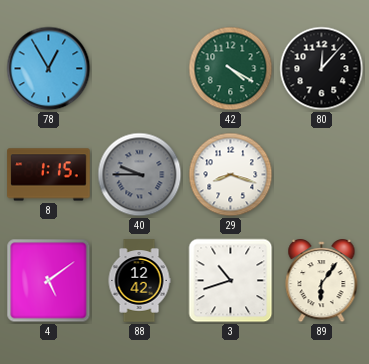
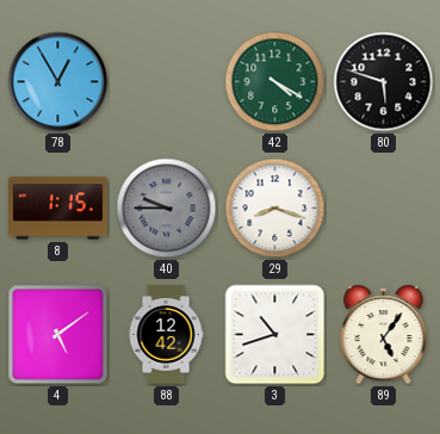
80: 12:07 -> 5:48 (384, 82)
89: 6:06 -> 5:06 (384, 336)
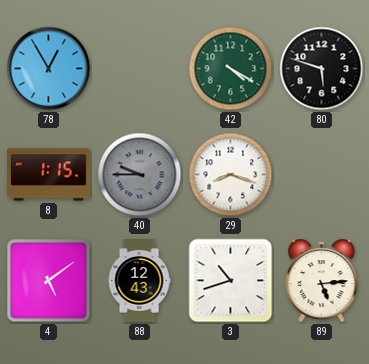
88: 12:42 -> 12:43 (139, 281)
89: 5:06 -> 5:14 (322, 282)
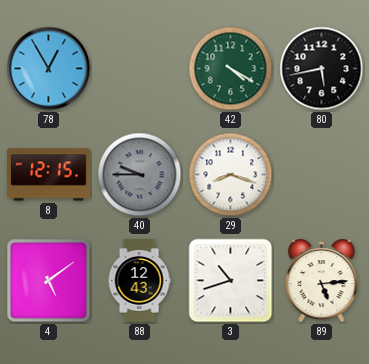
80: 5:48 -> 5:43 (322, 69)
8: 1:15 -> 12:15 (49, 175)
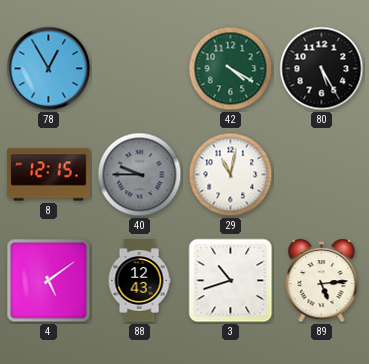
80: 5:43 -> 5:25 (322, 69)
29: 8:18 -> 11:02 (231, 175)
